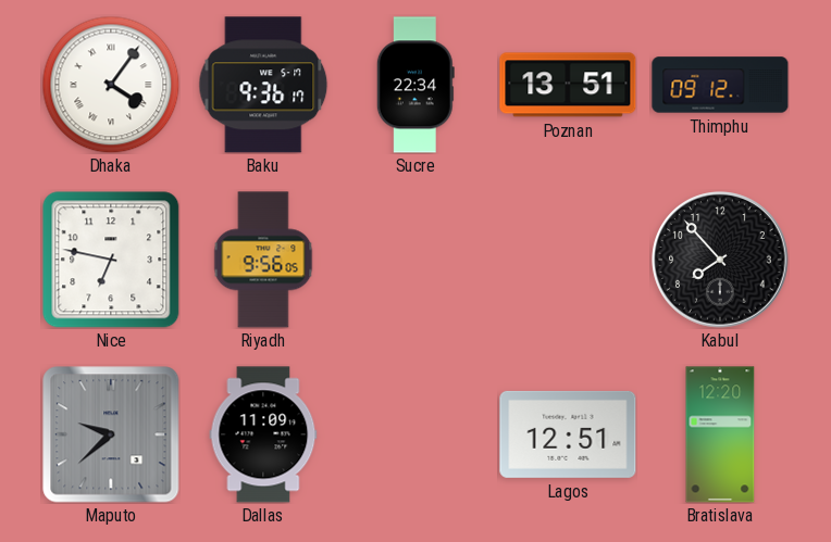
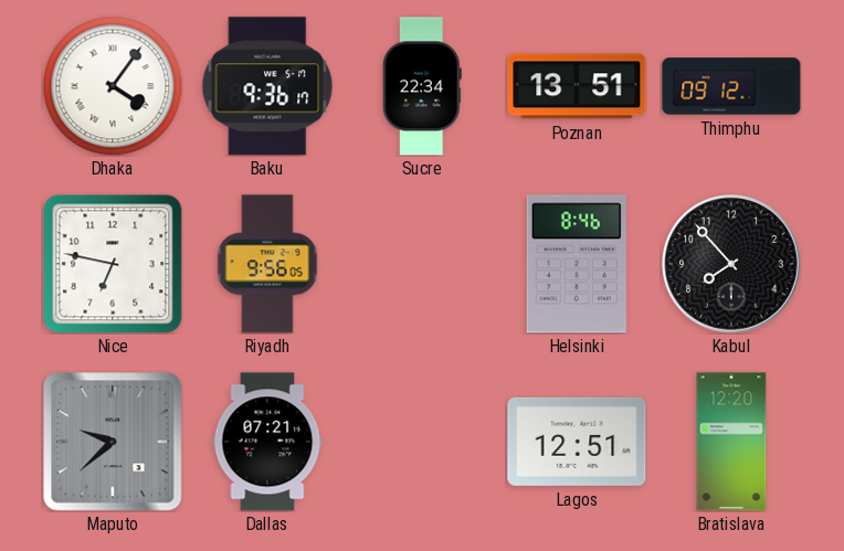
Helsinki: none -> 8:46 (577, 264)
Dallas: 11:09 -> 07:21 (267, 442)
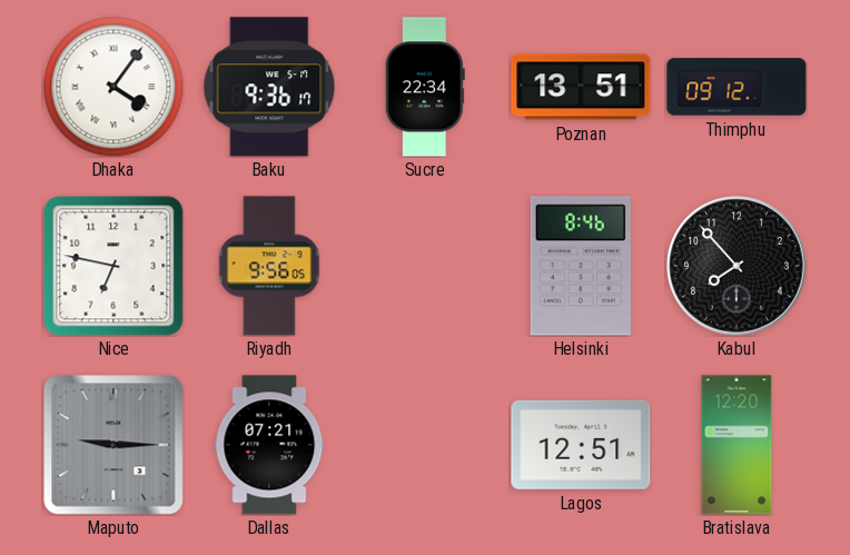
Maputo: 9:38 -> 9:15 (113, 445)
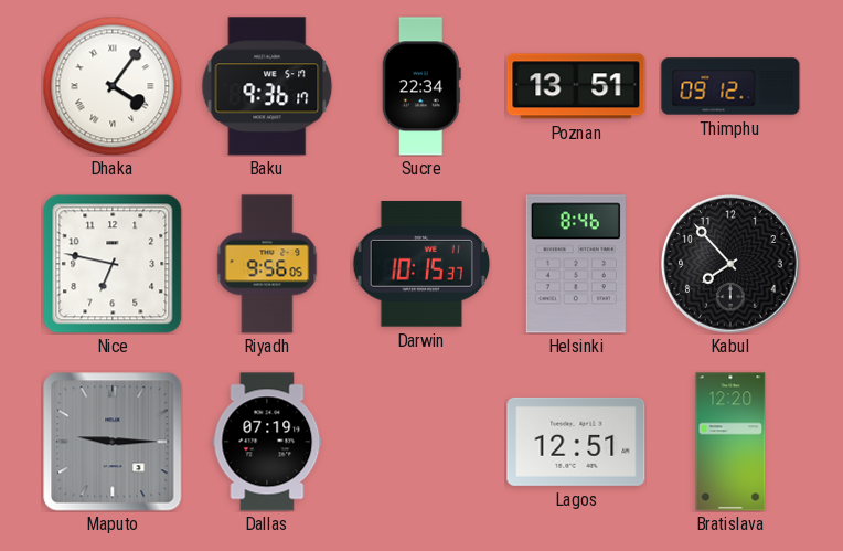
Darwin: none -> 10:15 (421, 265)
Dallas: 07:21 -> 07:19 (267, 442)
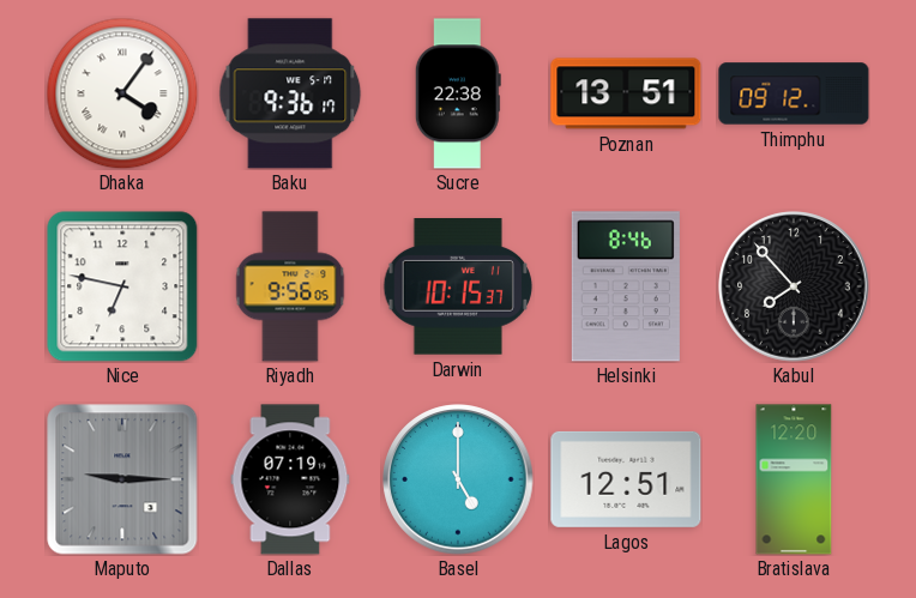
Sucre: 22:34 -> 22:38 (458, 93)
Basel: none -> 5:00 (458, 479)
